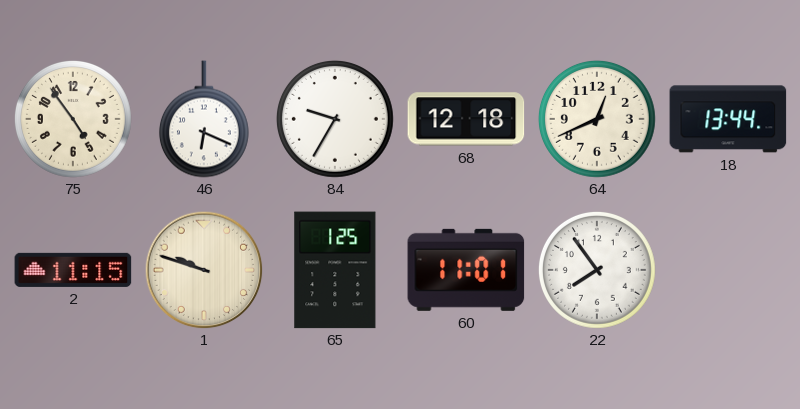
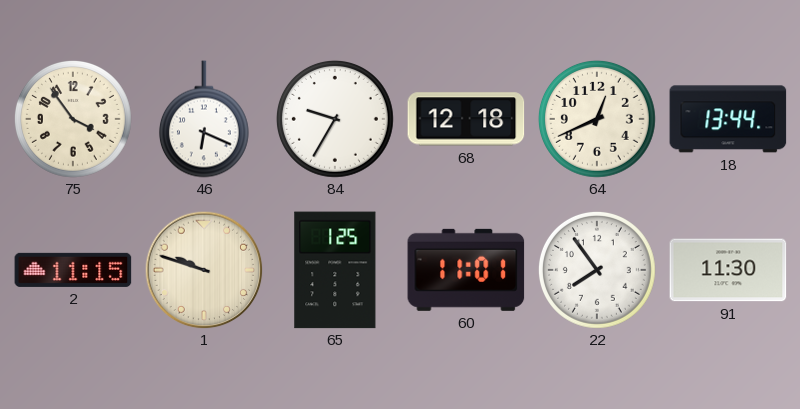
75: 4:54 -> 3:54 (73, 119)
91: none -> 11:30 (728, 270)
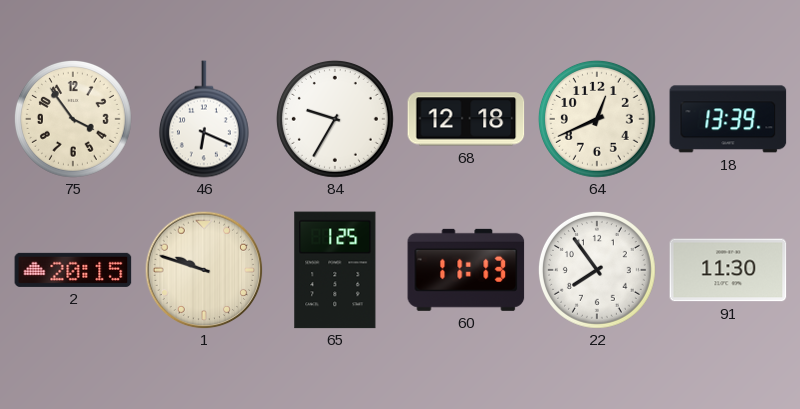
18: 13:44 -> 13:39 (728, 119)
2: 11:15 -> 20:15 (73, 270)
60: 11:01 -> 11:13 (466, 270)
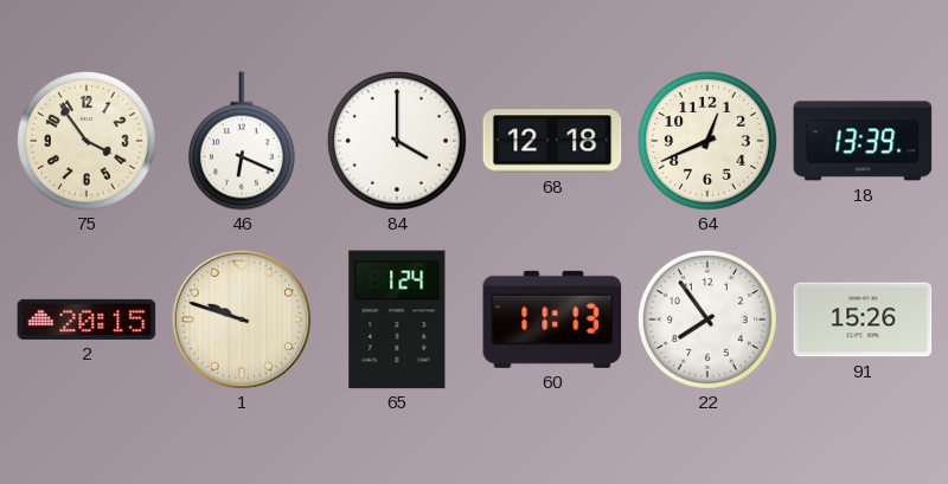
84: 9:35 -> 4:00 (397, 141)
65: 1:25 -> 1:24 (397, 320)
91: 11:30 -> 15:26 (863, 320)
